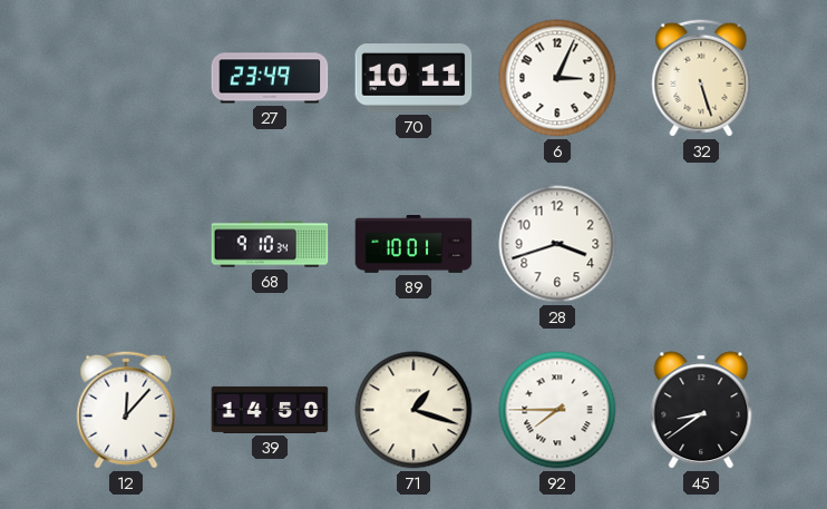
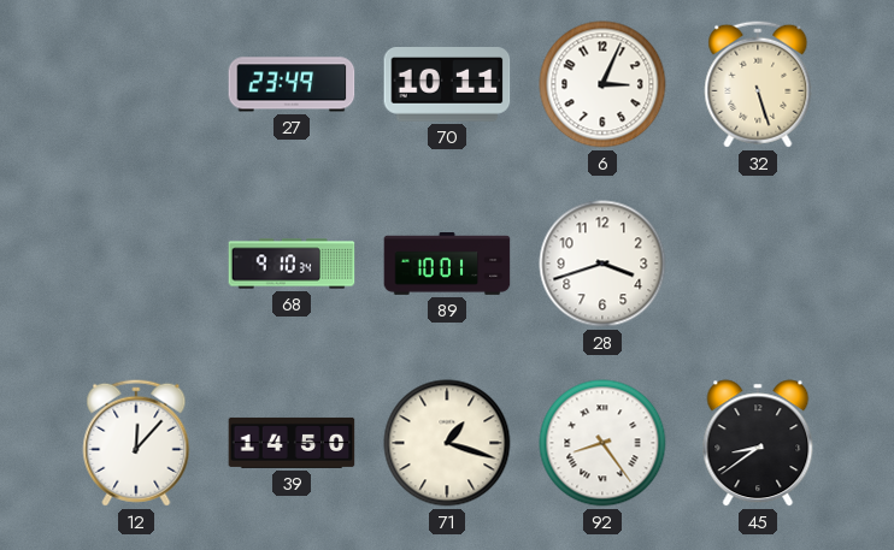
92: 7:45 -> 8:24 (602, 443)
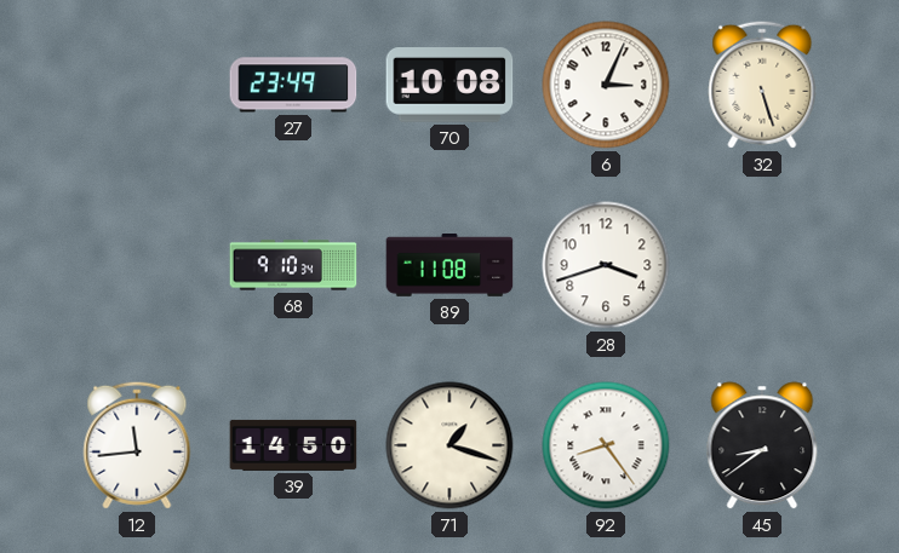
70: 10:11 -> 10:08 (449, 86)
89: 10:01 -> 11:08 (449, 266)
12: 12:07 -> 11:44 (137, 445)
